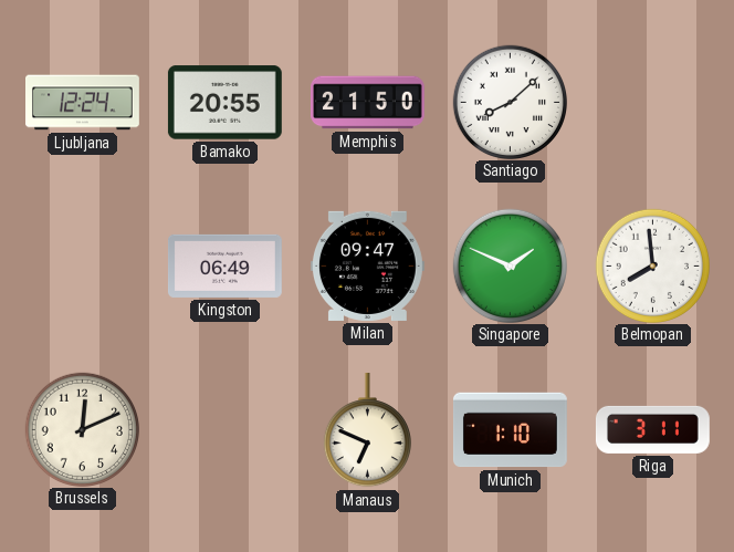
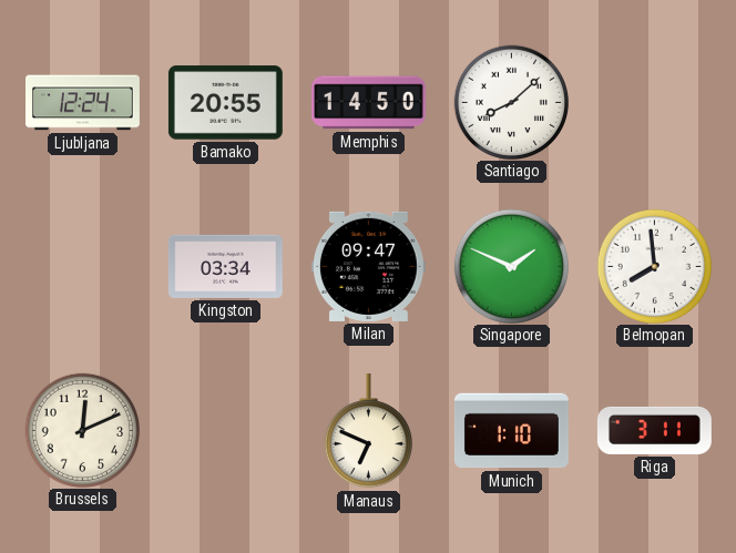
Memphis: 21:50 -> 14:50 (369, 103)
Kingston: 06:49 -> 03:34 (225, 266)
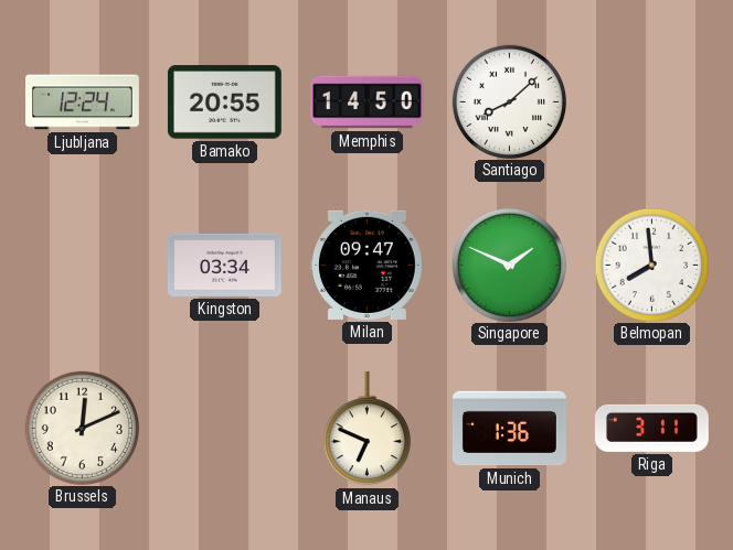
Munich: 1:10 -> 1:36 (509, 429)
